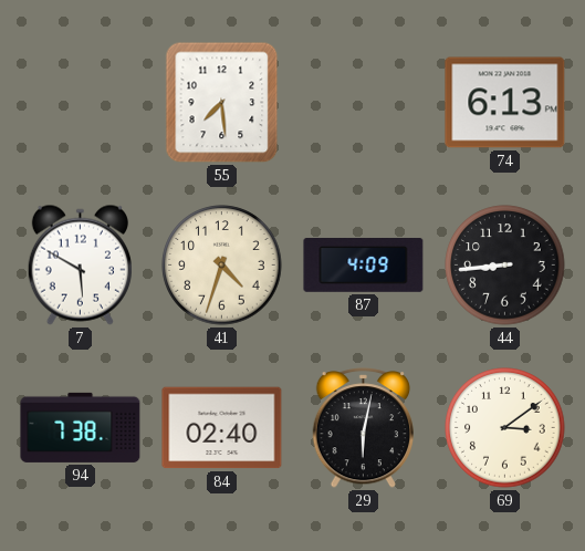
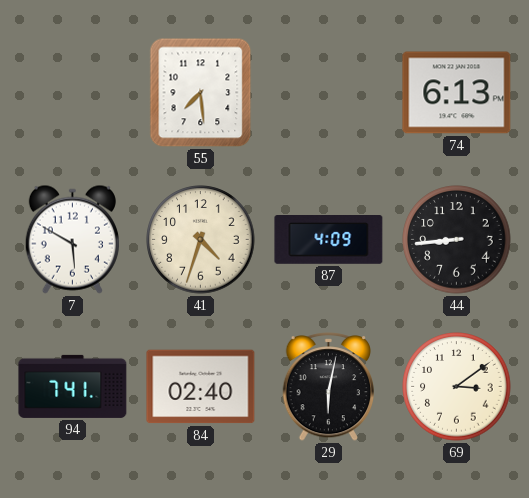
94: 7:38 -> 7:41 (73, 386)
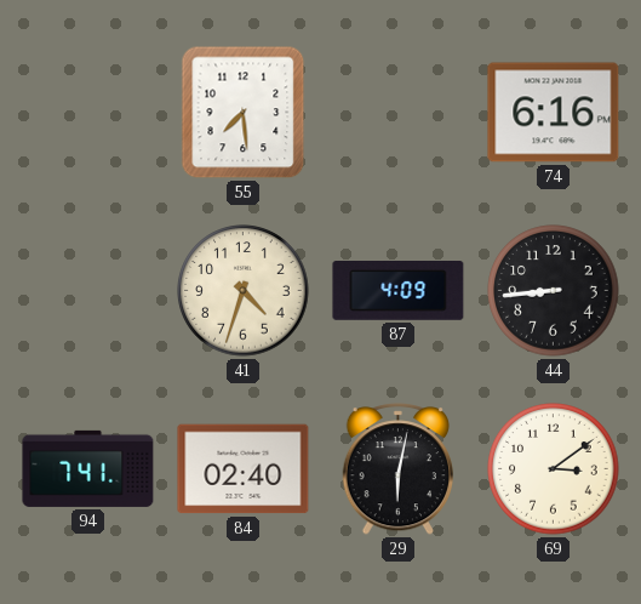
74: 6:13 -> 6:16 (554, 113)
7: 5:50 -> none (72, 239)
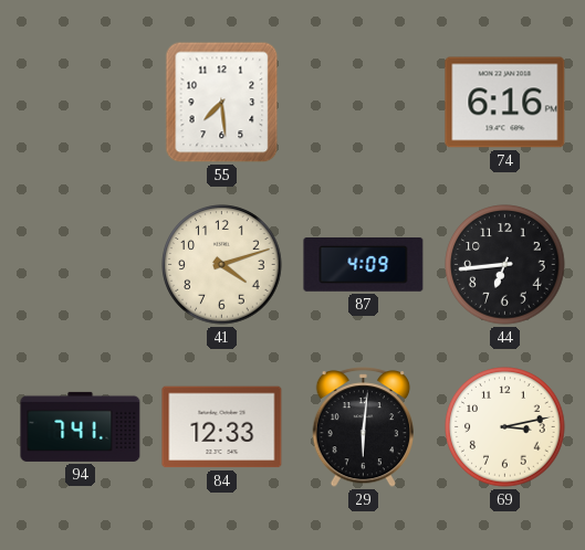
41: 4:33 -> 4:12 (222, 265)
44: 8:44 -> 6:44 (505, 265)
84: 02:40 -> 12:33 (222, 427)
29: 6:02 -> 6:01 (363, 427)
69: 3:09 -> 3:13 (505, 427)
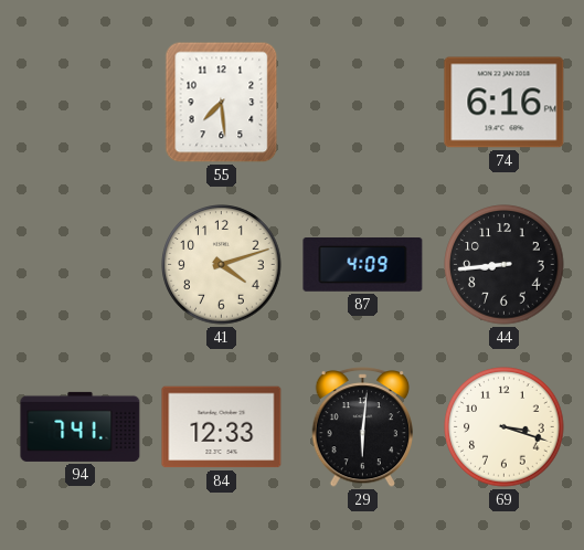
44: 6:44 -> 8:44 (505, 265)
69: 3:13 -> 3:18 (505, 427)
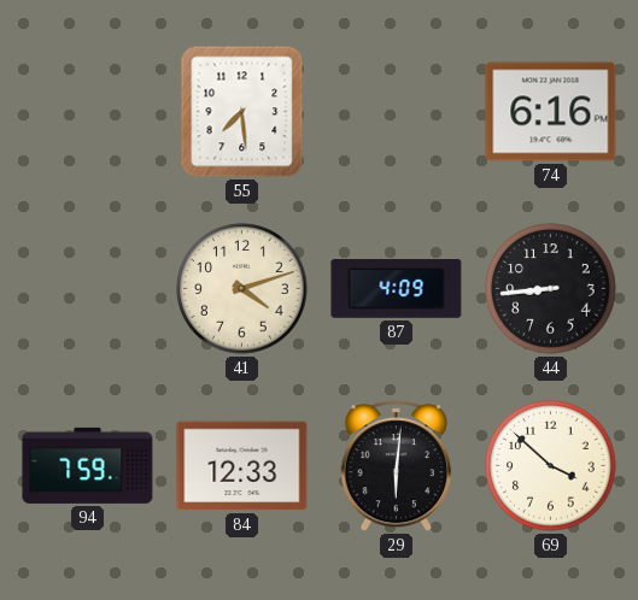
94: 7:41 -> 7:59 (88, 465)
69: 3:18 -> 3:52 (551, 466)
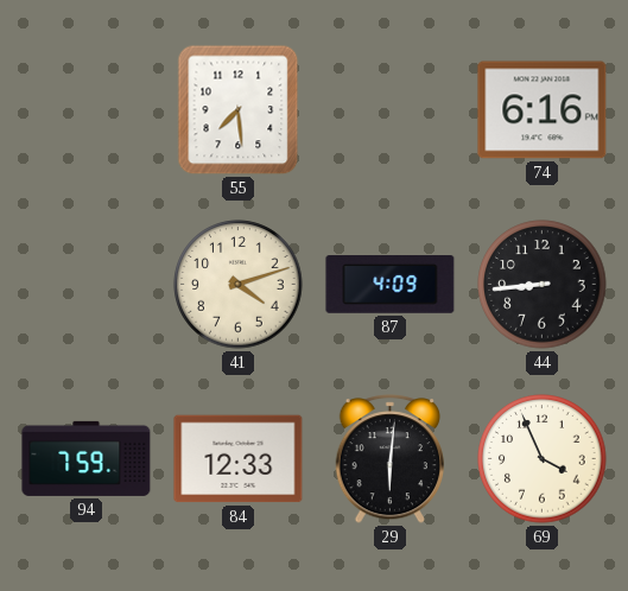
69: 3:52 -> 3:56 (543, 459)
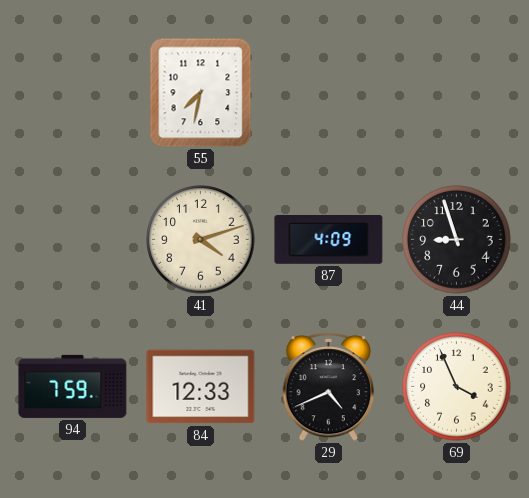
55: 7:29 -> 7:32 (201, 93)
74: 6:16 -> none (543, 110)
44: 8:44 -> 8:57 (457, 240)
29: 6:01 -> 4:41 (328, 387)
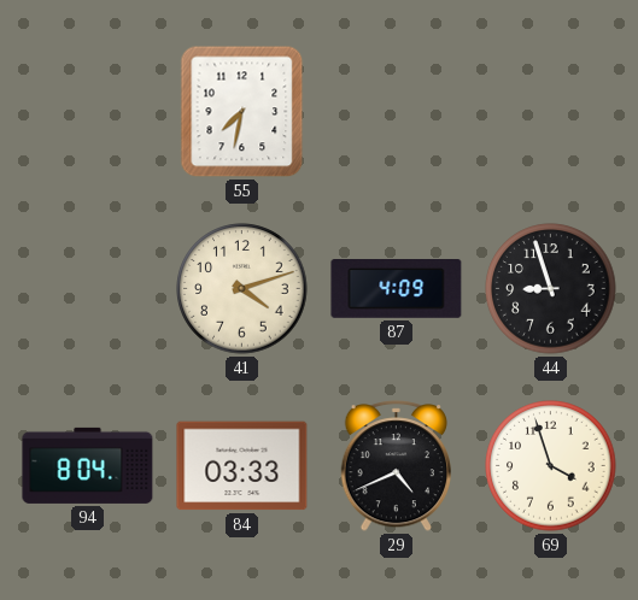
94: 7:59 -> 8:04 (88, 465)
84: 12:33 -> 03:33 (242, 466)
69: 3:56 -> 3:57 (551, 466)
